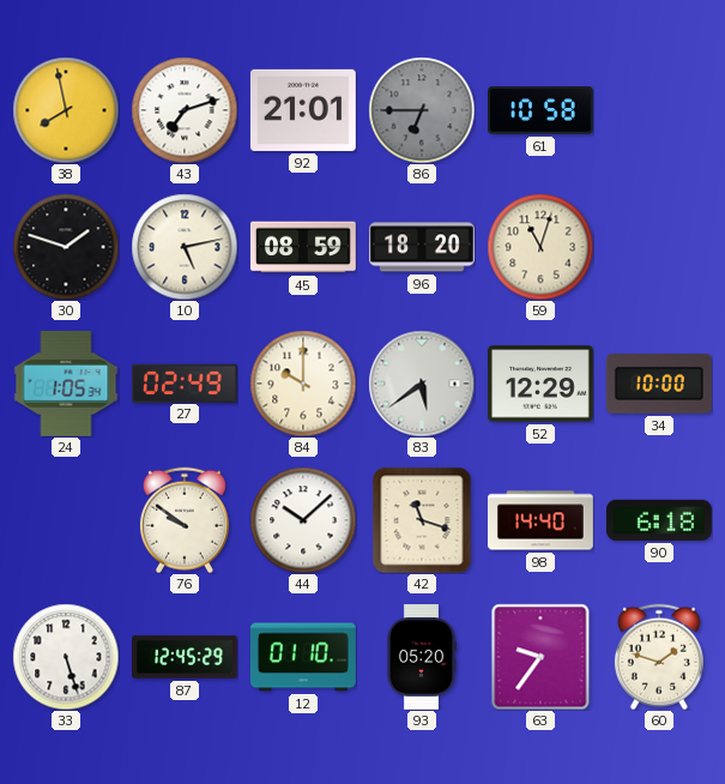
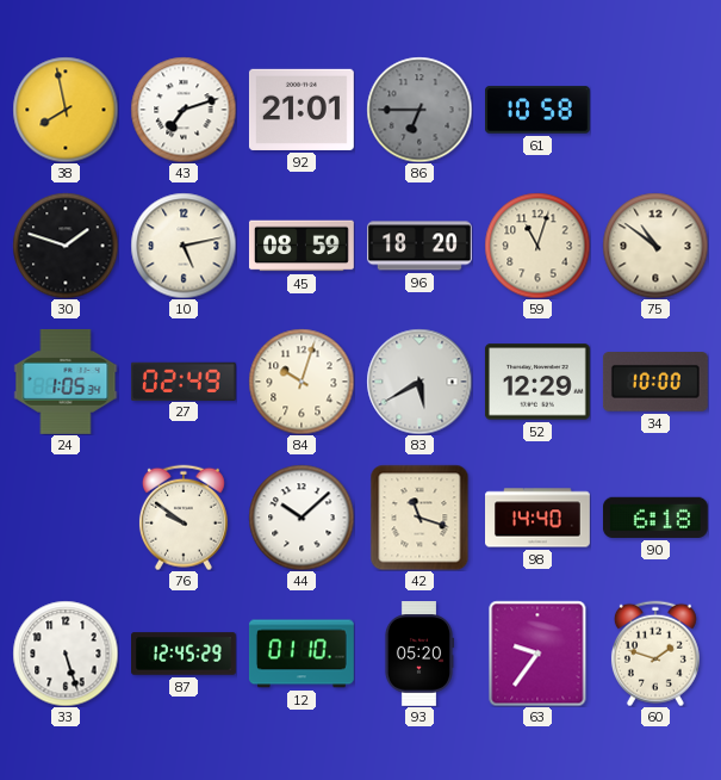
75: none -> 10:51 (655, 246)
84: 10:00 -> 10:03 (302, 382)
83: 5:39 -> 5:40 (419, 382)
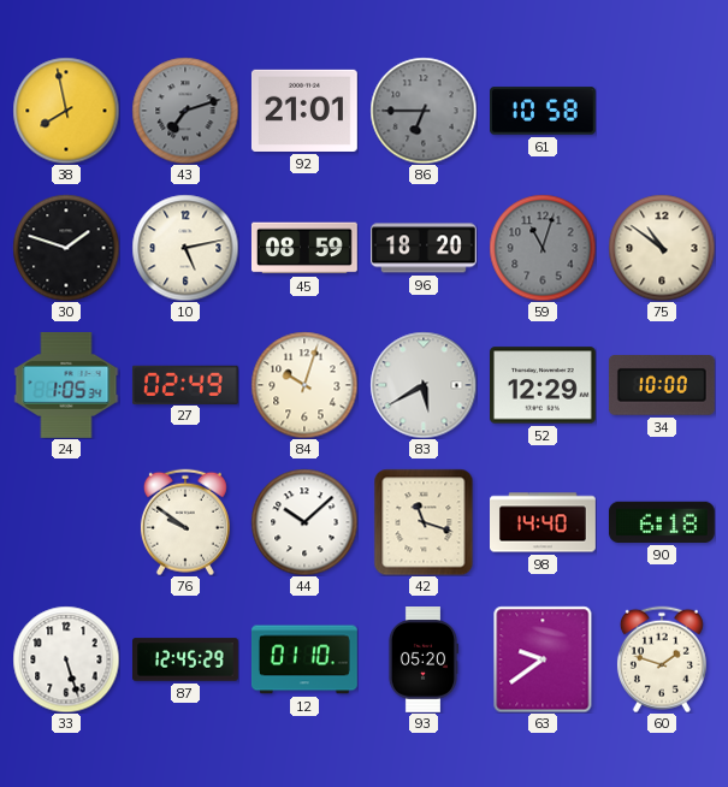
43 dial: white -> grey (185, 111)
59 dial: cream -> grey (543, 248)
63: 9:36 -> 9:39 (543, 659)
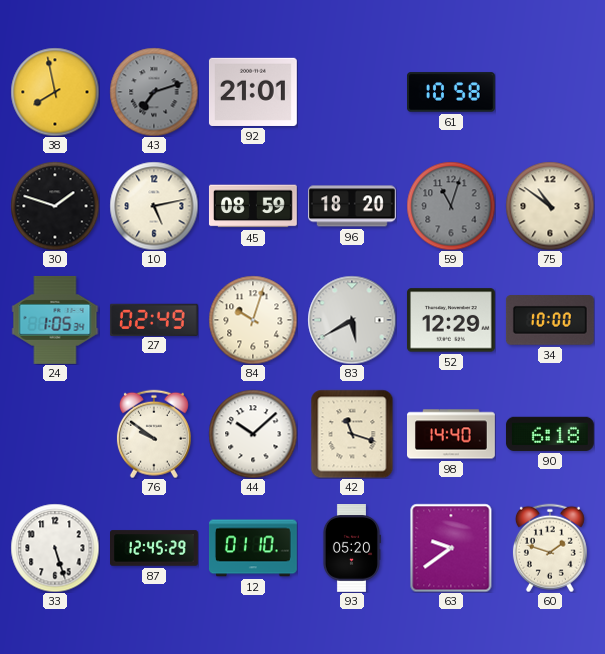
86: 6:45 -> none (424, 111)
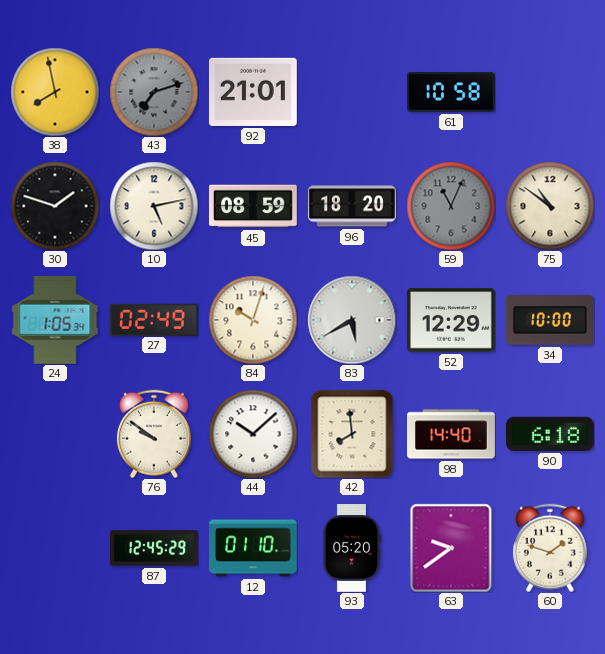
59: 11:03 -> 11:04 (451, 206)
42: 11:18 -> 7:59 (352, 434)
33: 5:27 -> none (55, 548)
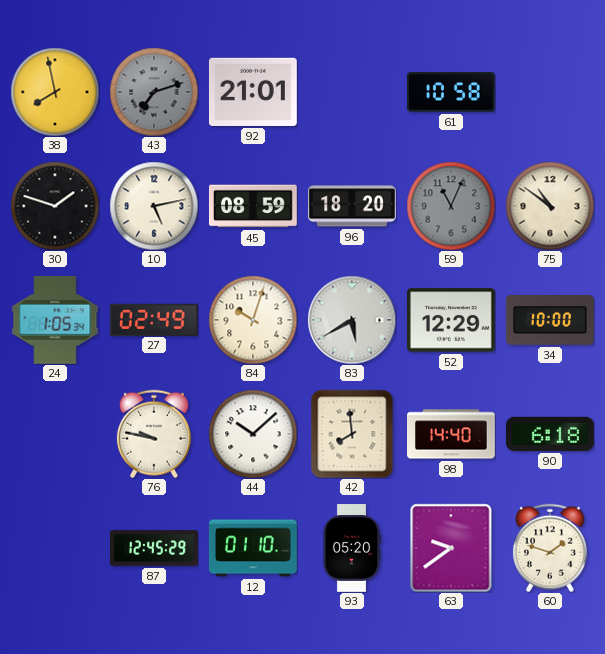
76: 9:51 -> 9:47 (154, 434)
